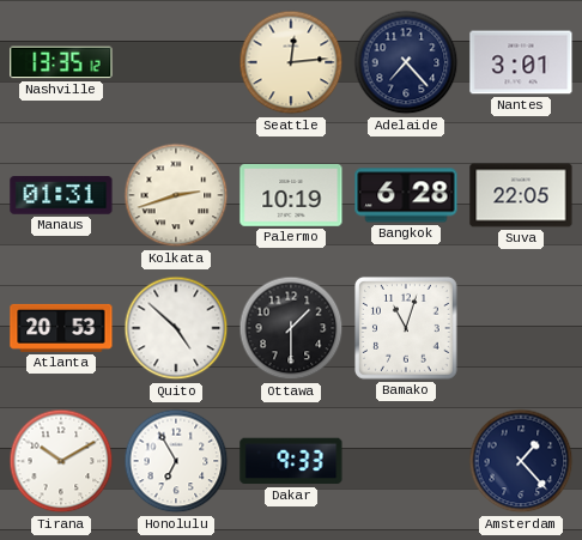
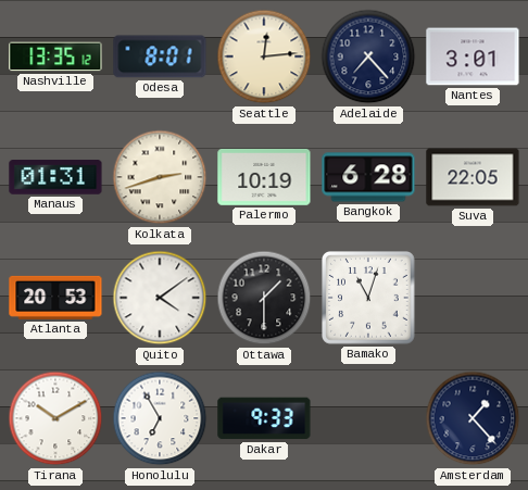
Odesa: none -> 8:01 (160, 56)
Quito: 4:52 -> 4:09 (160, 298)
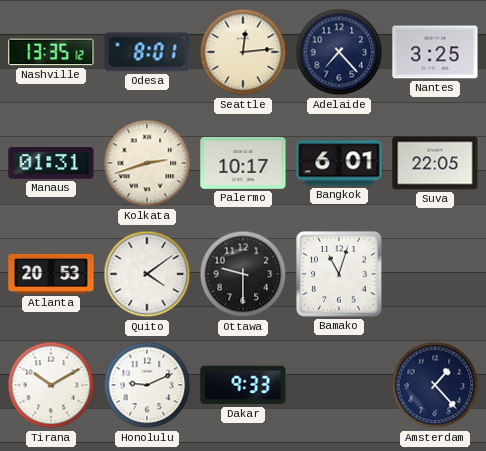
Nantes: 3:01 -> 3:25 (435, 52)
Palermo: 10:19 -> 10:17 (243, 163)
Bangkok: 6:28 -> 6:01 (339, 163)
Ottawa: 1:30 -> 9:30 (243, 274)
Honolulu: 6:55 -> 9:11 (147, 385)
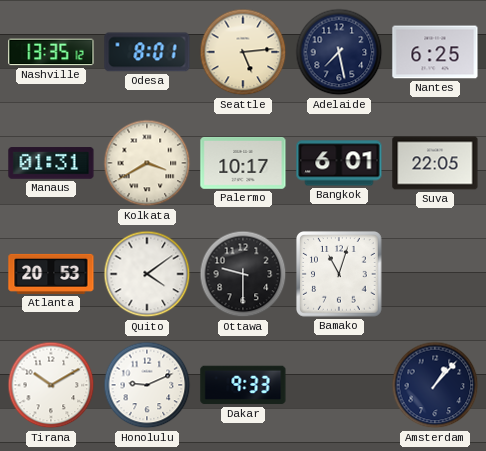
Seattle: 12:14 -> 5:14 (243, 52)
Adelaide: 7:23 -> 7:28 (339, 52)
Nantes: 3:25 -> 6:25 (435, 52)
Kolkata: 2:42 -> 3:40 (147, 163)
Amsterdam: 1:23 -> 1:07 (435, 385)
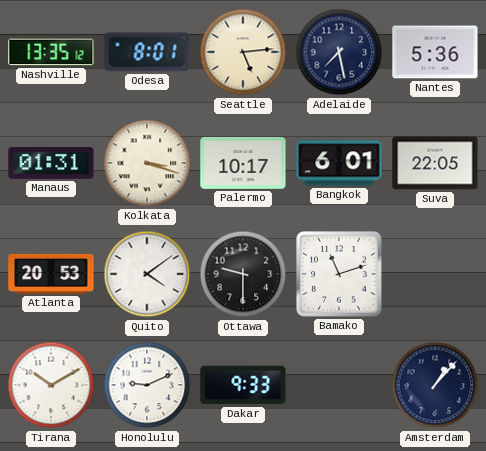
Nantes: 6:25 -> 5:36 (435, 52)
Kolkata: 3:40 -> 3:18 (147, 163)
Bamako: 11:03 -> 11:12 (339, 274)
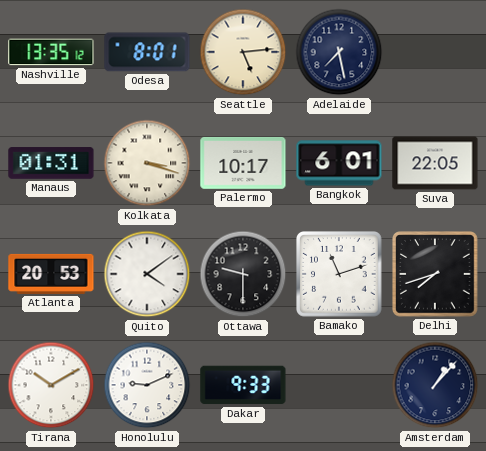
Nantes: 5:36 -> none (435, 52)
Delhi: none -> 7:42 (435, 274)
